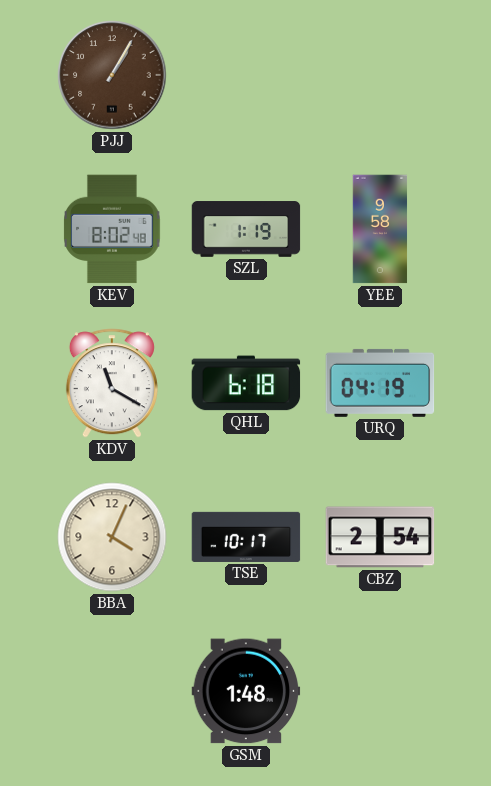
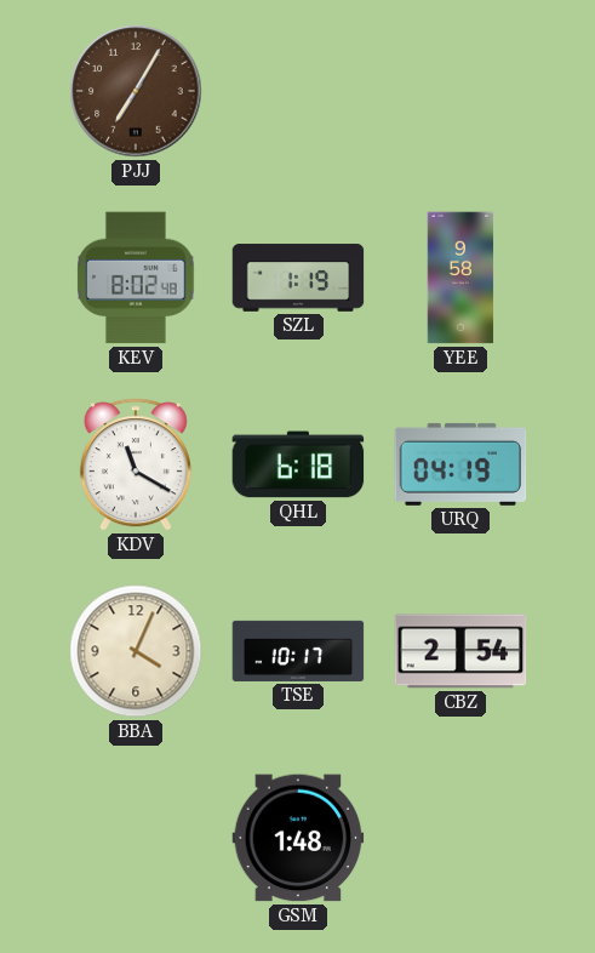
PJJ: 1:05 -> 7:05 (136, 91)
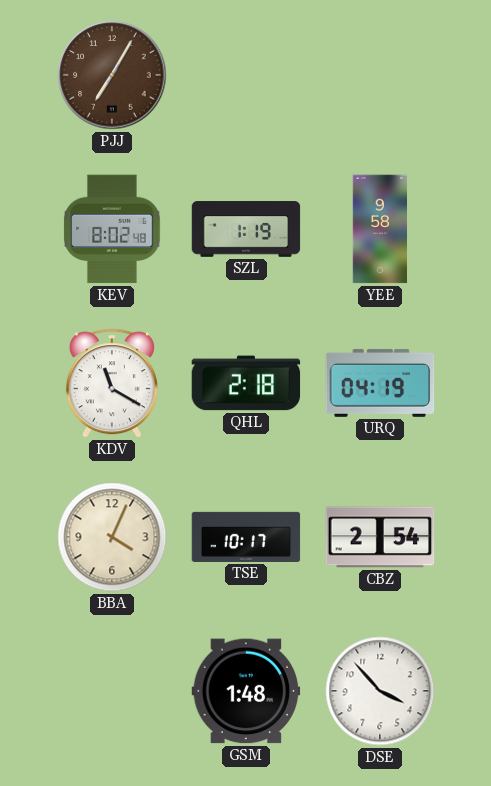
QHL: 6:18 -> 2:18 (246, 383)
DSE: none -> 3:53 (380, 691)
